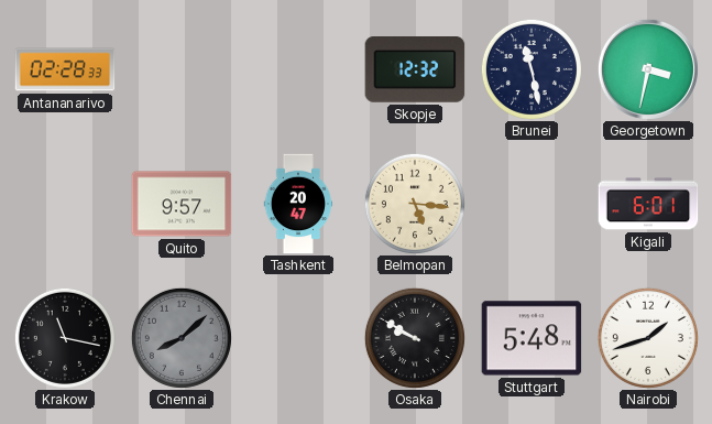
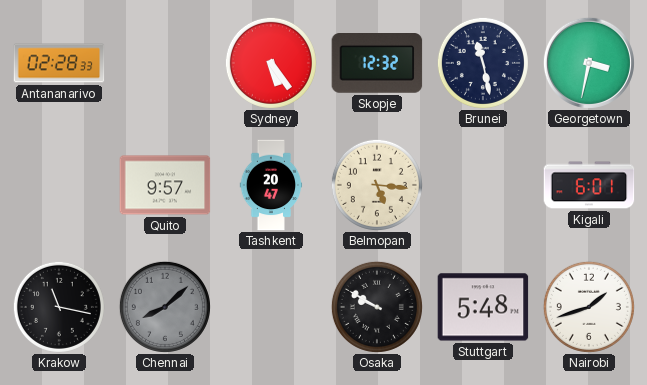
Sydney: none -> 5:24 (271, 63)
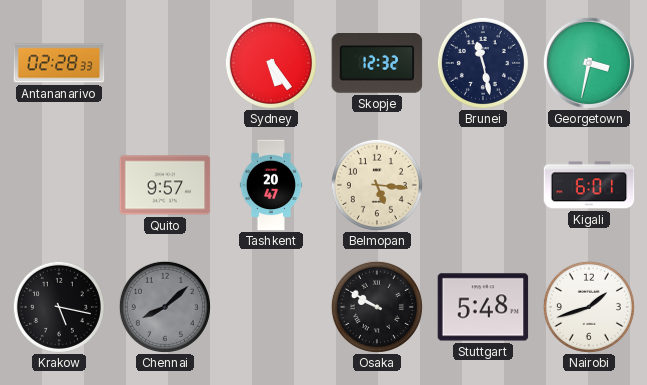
Krakow: 11:17 -> 5:17 (59, 307)
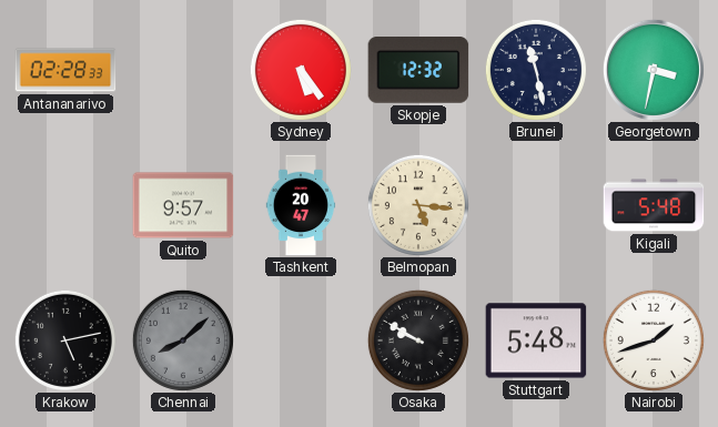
Kigali: 6:01 -> 5:48 (654, 205)
Krakow: 5:17 -> 5:13 (65, 340)
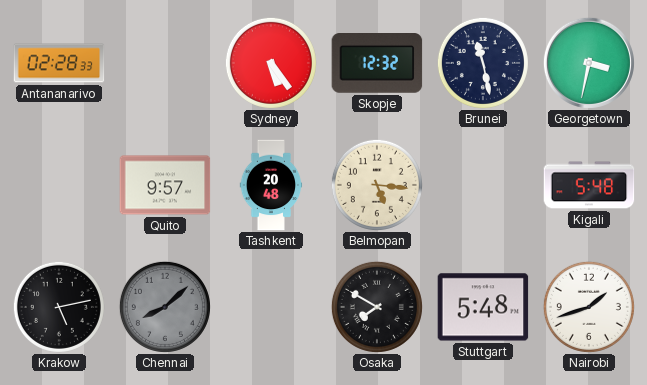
Tashkent: 20:47 -> 20:48 (271, 185)
Osaka: 9:50 -> 7:50 (377, 307)
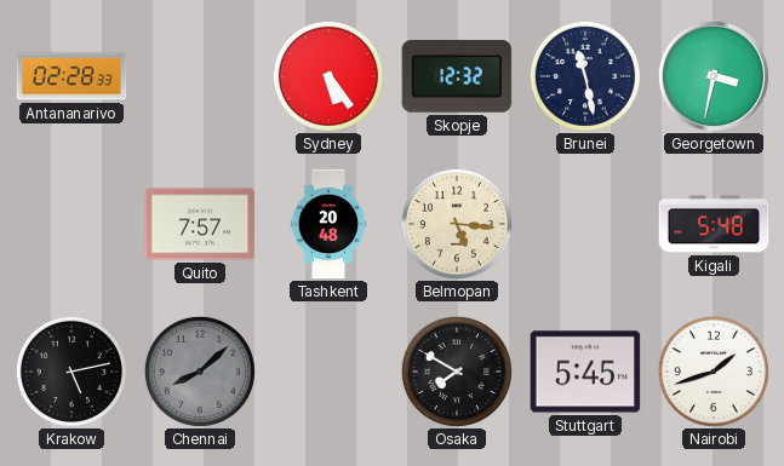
Quito: 9:57 -> 7:57 (200, 224)
Stuttgart: 5:48 -> 5:45 (585, 372)
